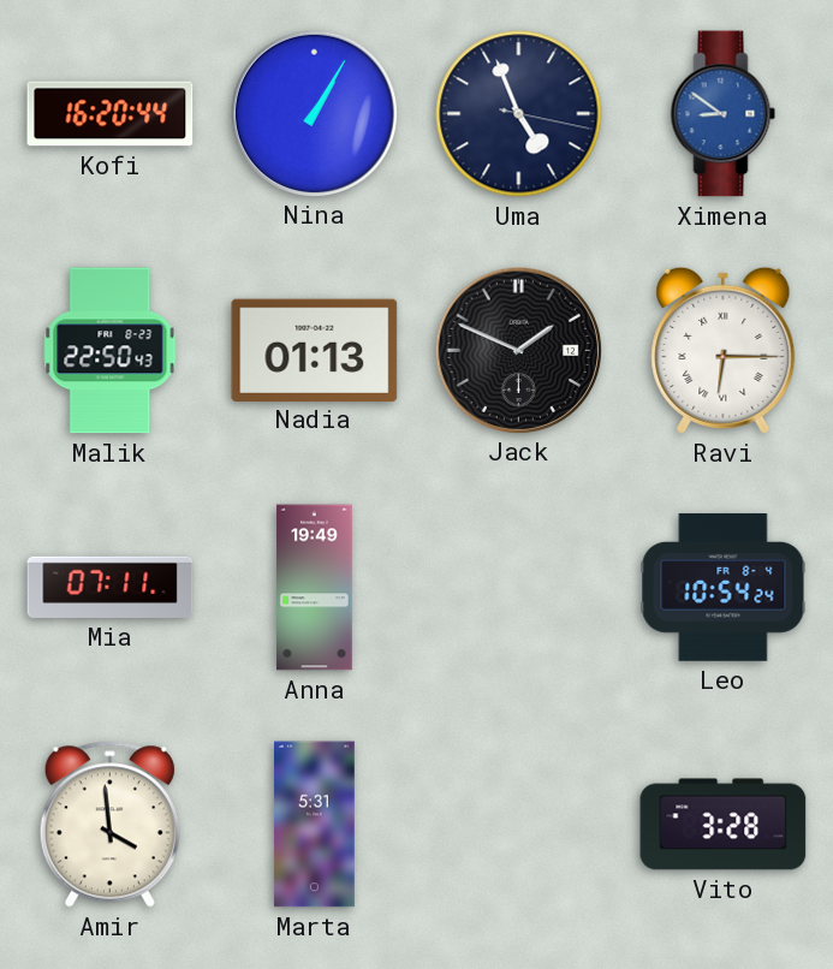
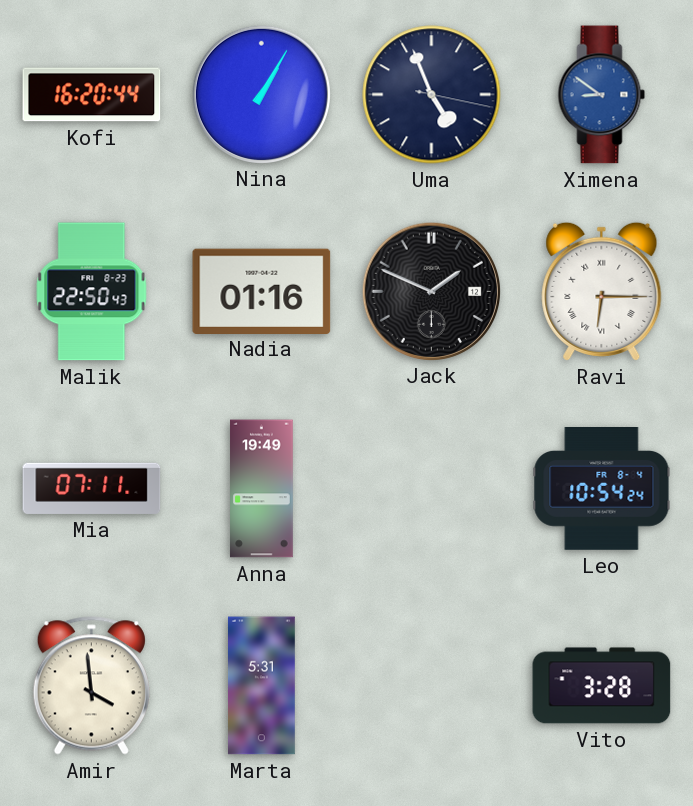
Nadia: 01:13 -> 01:16 (262, 291)
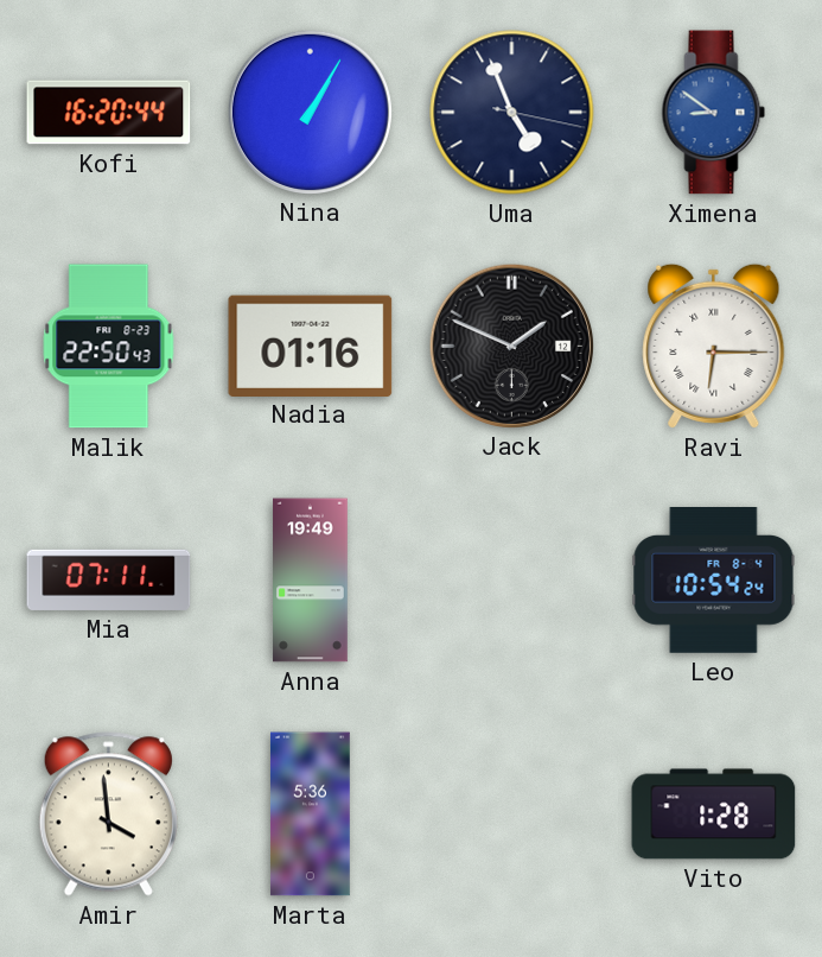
Marta: 5:31 -> 5:36 (311, 815)
Vito: 3:28 -> 1:28 (714, 815)
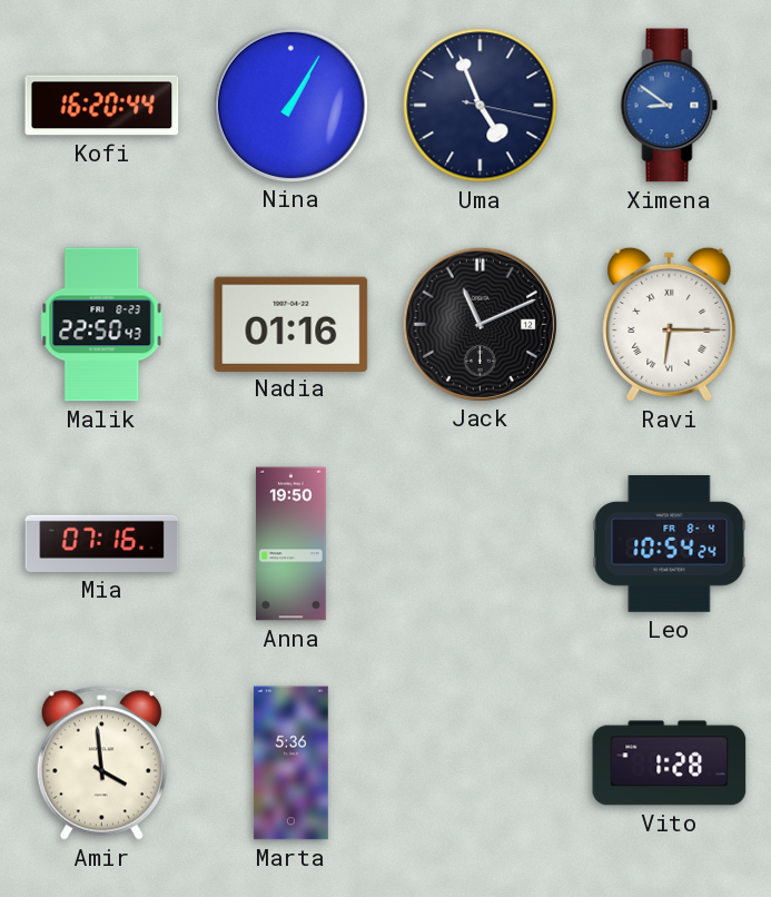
Jack: 1:49 -> 11:11 (480, 324)
Mia: 07:11 -> 07:16 (102, 543)
Anna: 19:49 -> 19:50 (291, 544)
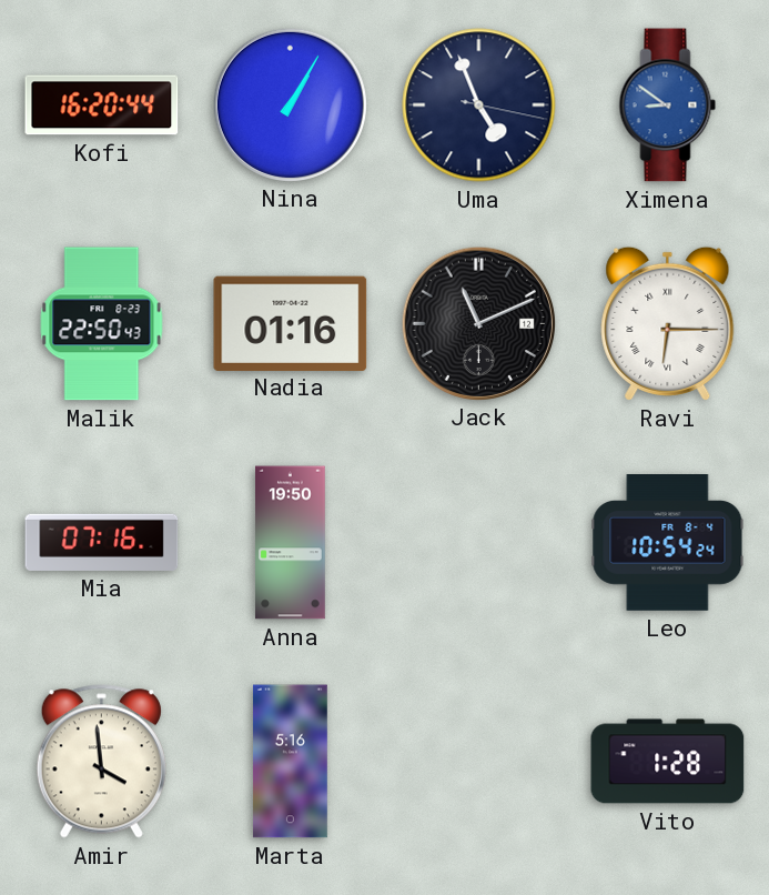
Marta: 5:36 -> 5:16 (291, 762)
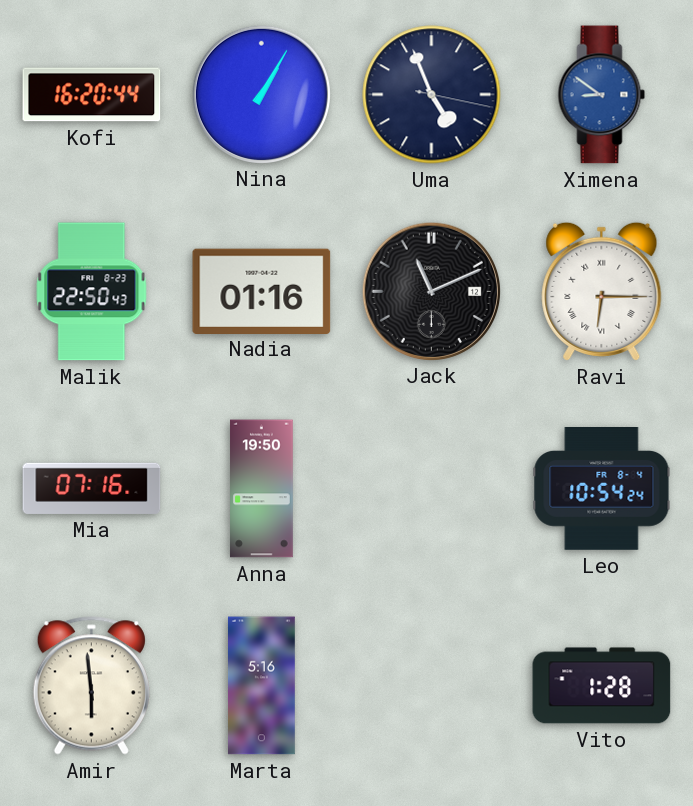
Amir: 3:59 -> 5:59 (91, 686)
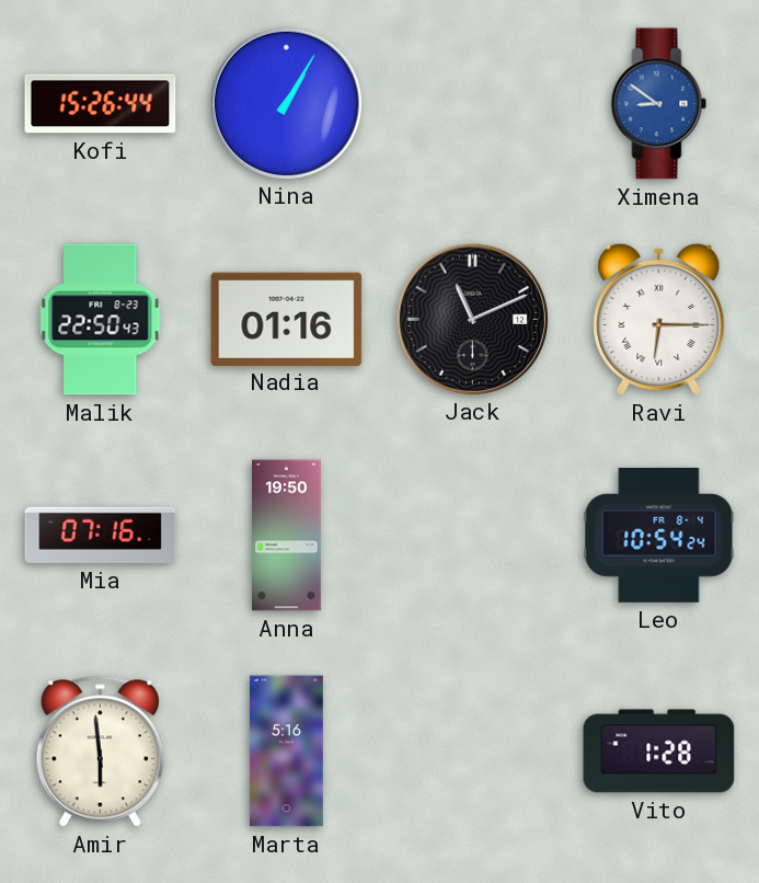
Kofi: 16:20 -> 15:26 (101, 104)
Uma: 4:56 -> none (432, 95)
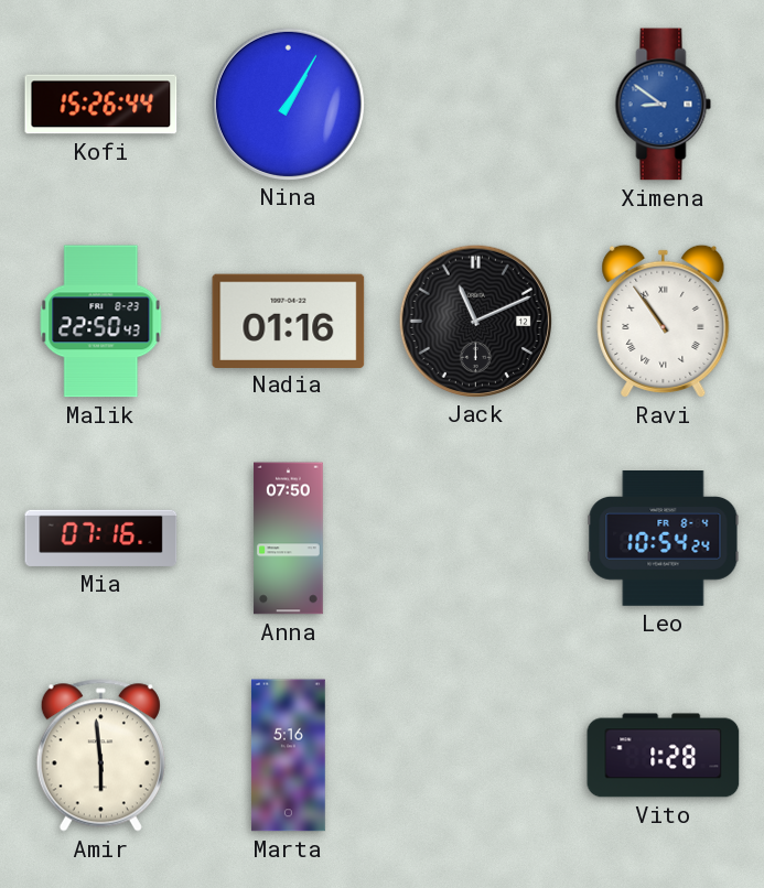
Ravi: 6:15 -> 10:54 (664, 321)
Anna: 19:50 -> 07:50 (289, 539)
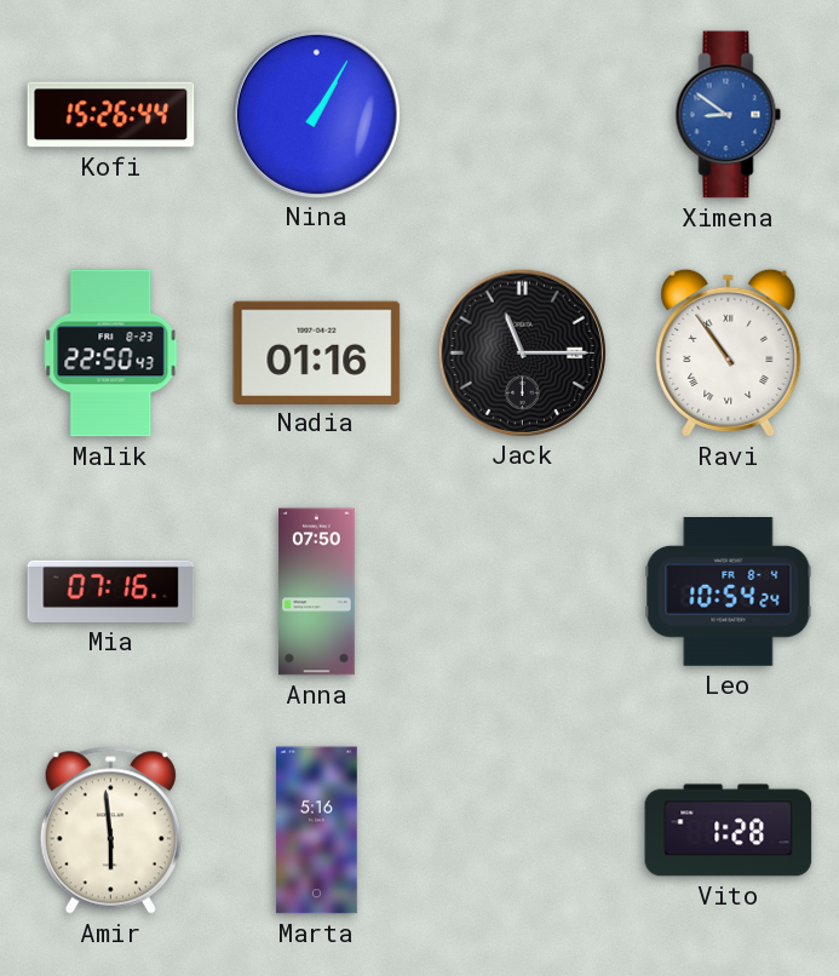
Jack: 11:11 -> 11:15 (522, 352)
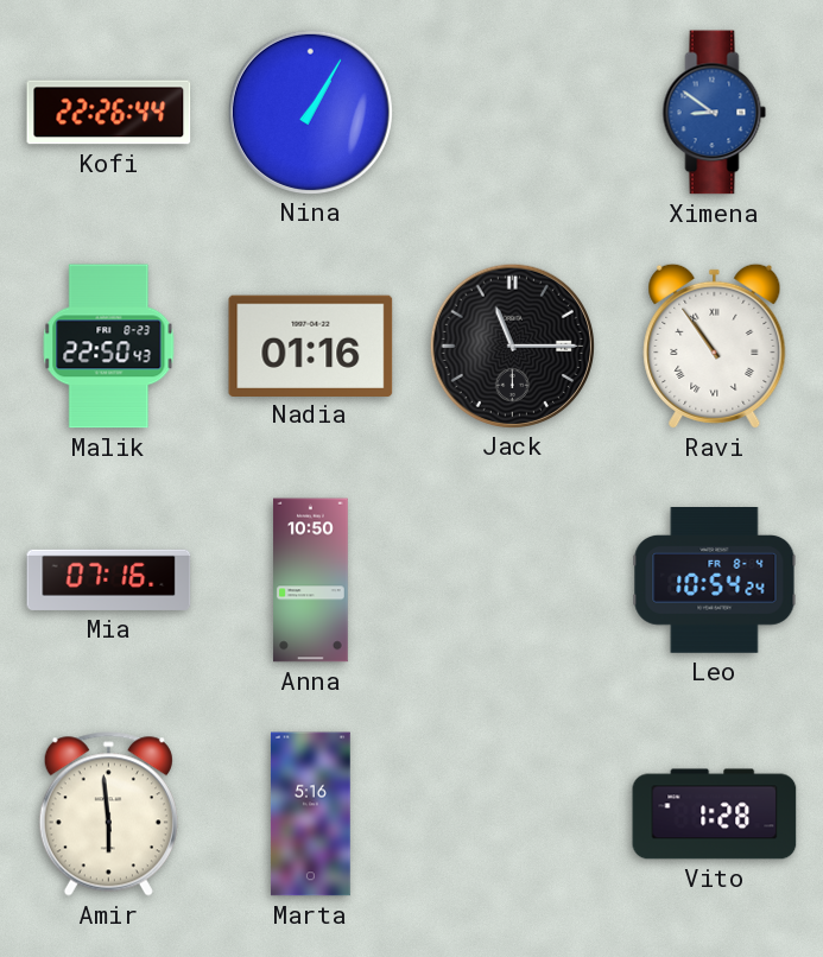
Kofi: 15:26 -> 22:26 (109, 113)
Anna: 07:50 -> 10:50 (311, 581)
